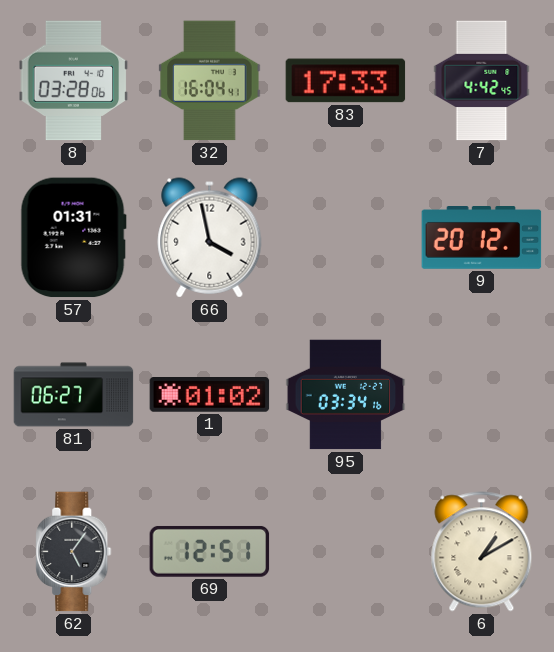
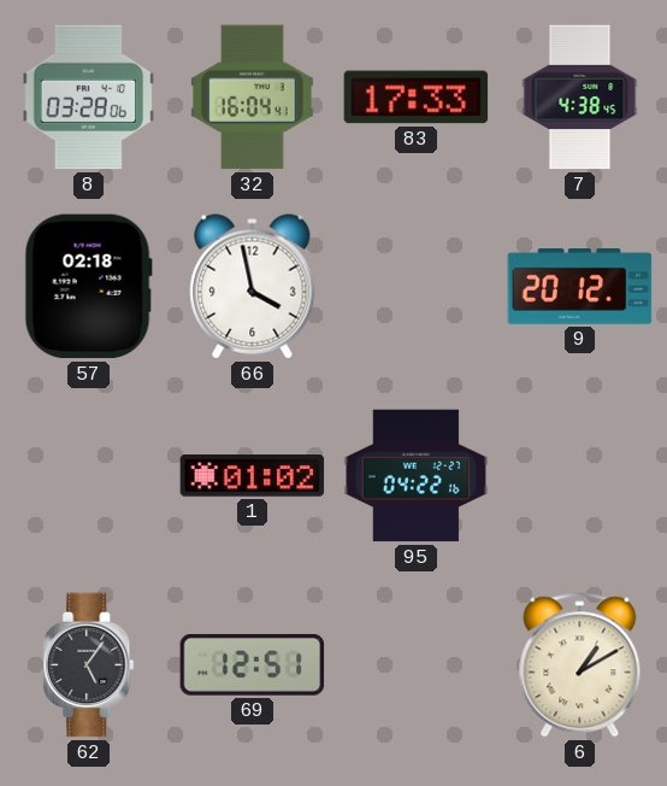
7: 4:42 -> 4:38 (580, 98)
57: 01:31 -> 02:18 (88, 287)
81: 06:27 -> none (74, 395)
95: 03:34 -> 04:22 (417, 476)
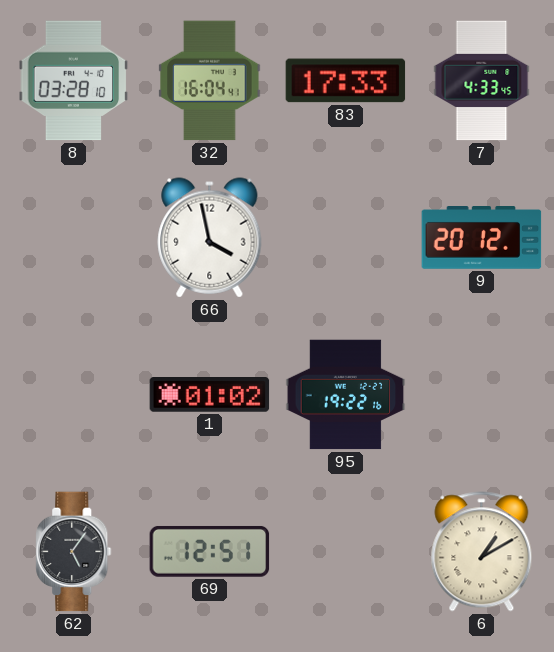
8: 03:28:06 -> 03:28:10 (74, 81)
7: 4:38 -> 4:33 (482, 81)
57: 02:18 -> none (88, 287)
95: 04:22 -> 19:22 (346, 395)
